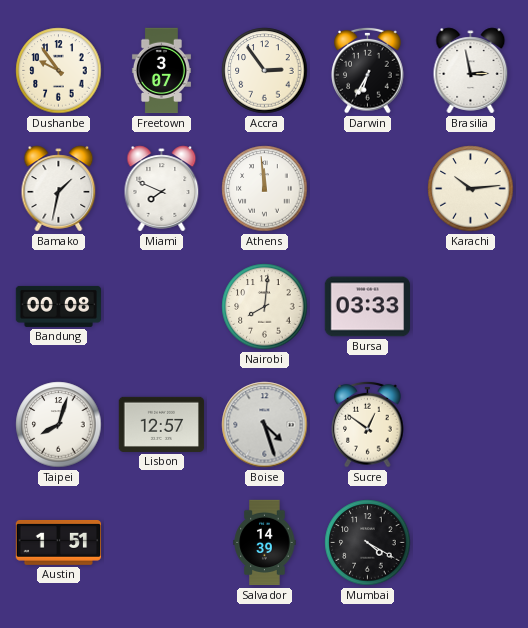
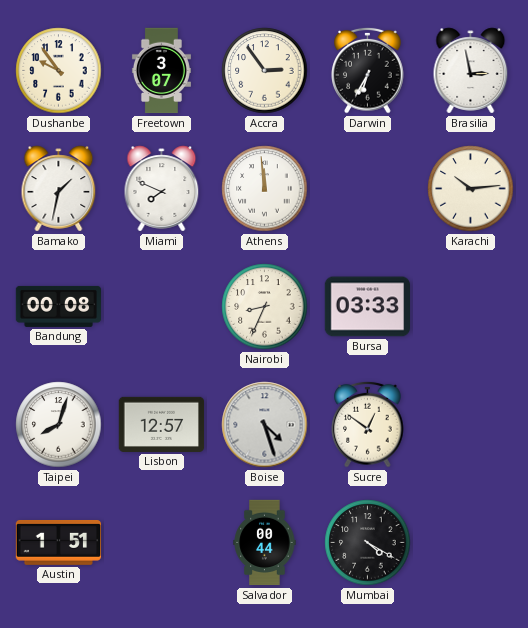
Nairobi: 8:01 -> 8:34 (265, 307)
Salvador: 14:39 -> 00:44 (265, 543)
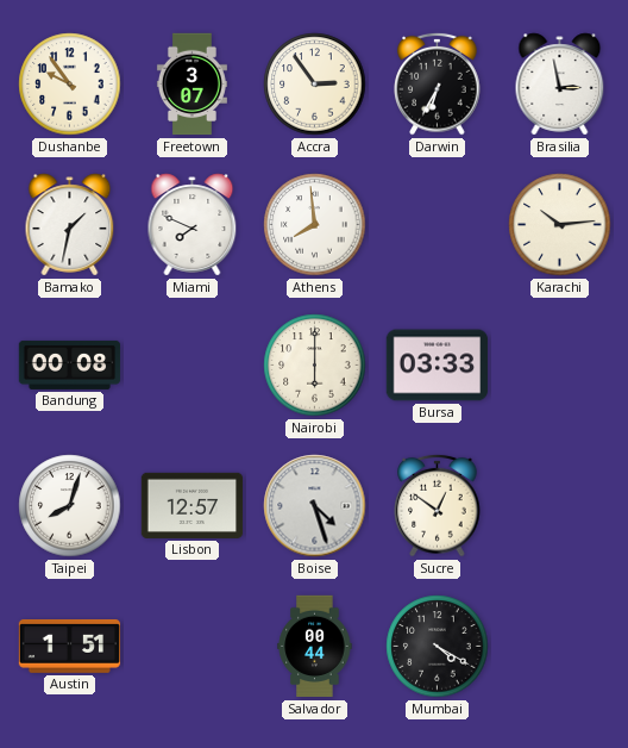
Athens: 11:59 -> 7:59 (315, 225)
Nairobi: 8:34 -> 6:00 (315, 366)
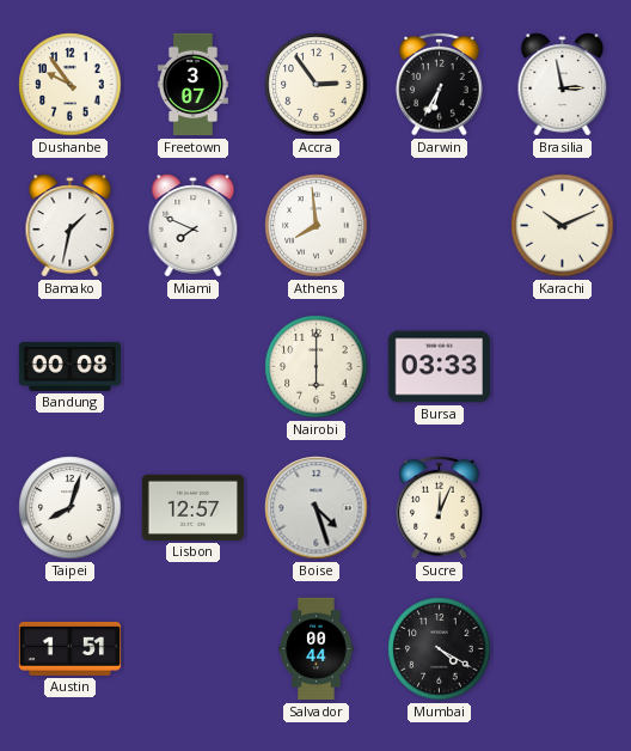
Karachi: 10:14 -> 10:11 (563, 226)
Sucre: 12:51 -> 12:04 (440, 507)
